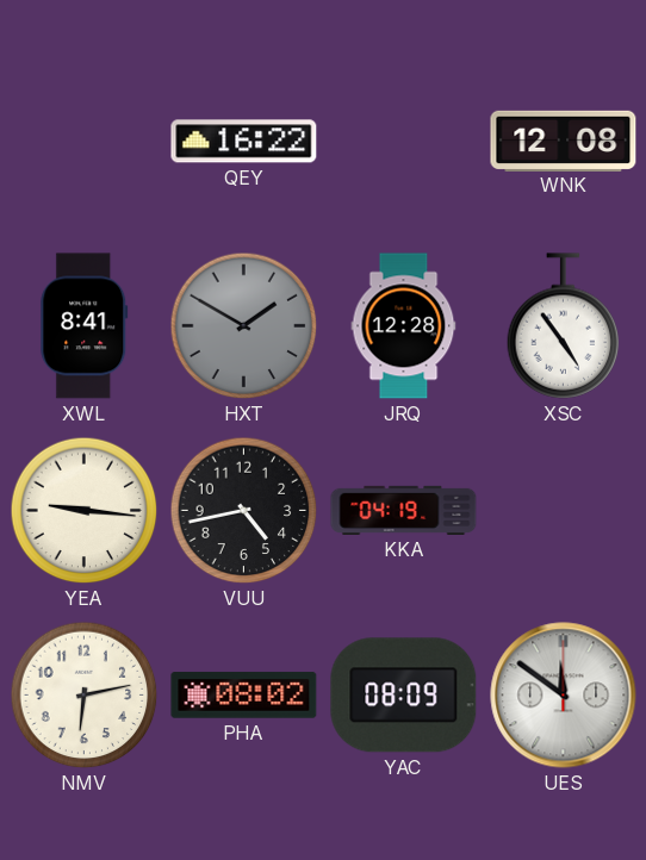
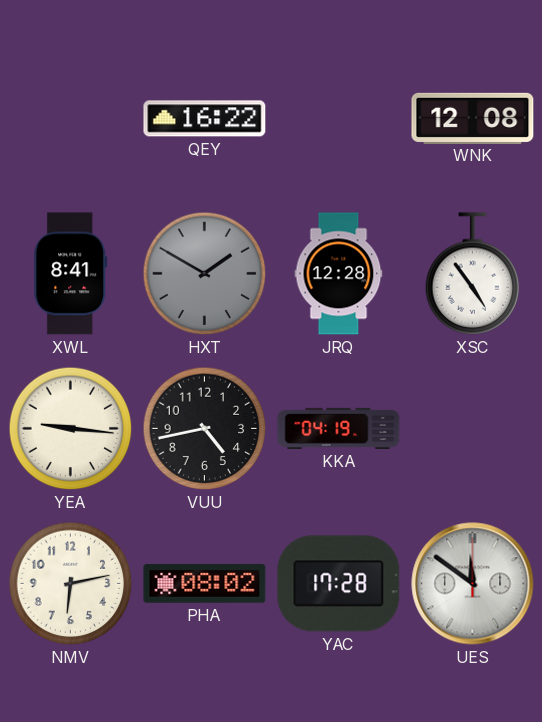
YAC: 08:09 -> 17:28 (339, 584)
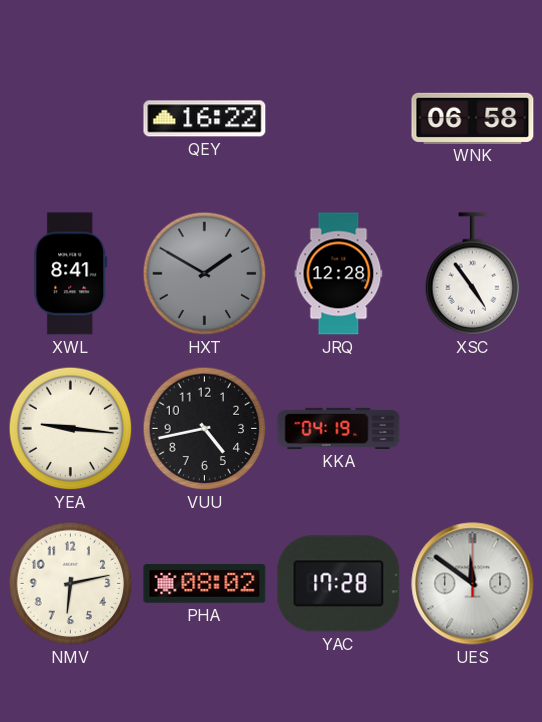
WNK: 12:08 -> 06:58 (473, 118)
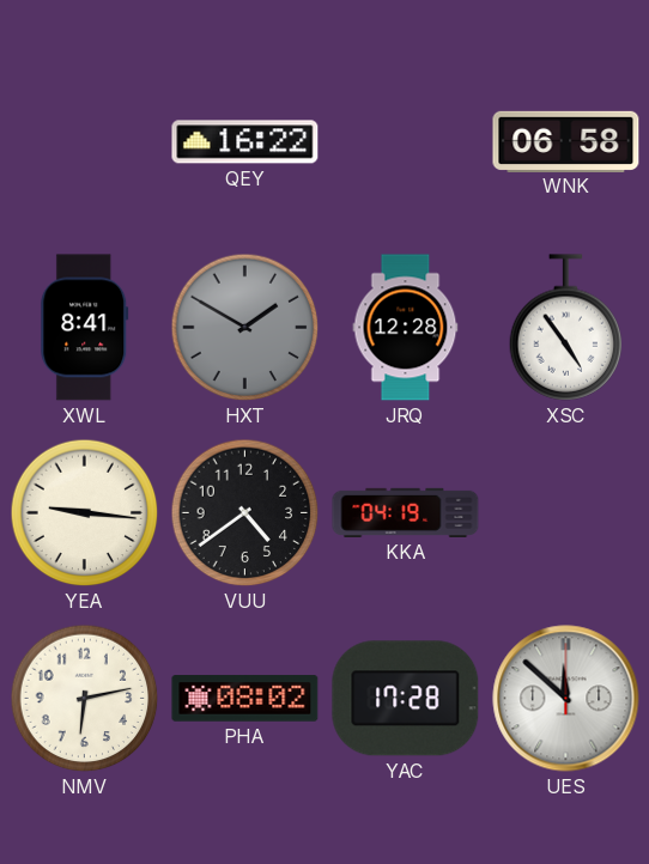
VUU: 4:43 -> 4:39 (245, 513)
UES: 11:51 -> 11:52 (566, 699)
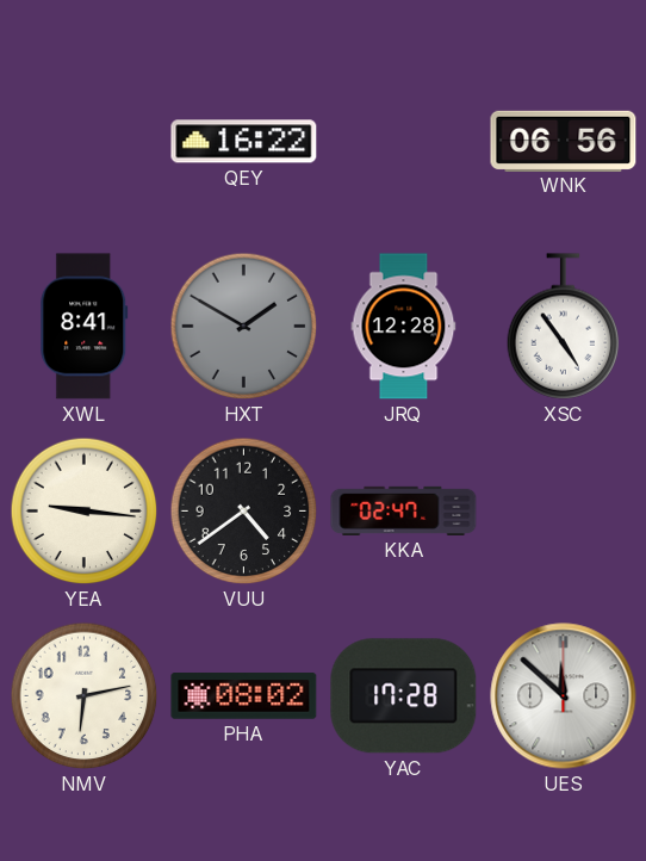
WNK: 06:58 -> 06:56 (564, 141)
KKA: 04:19 -> 02:47 (404, 510)
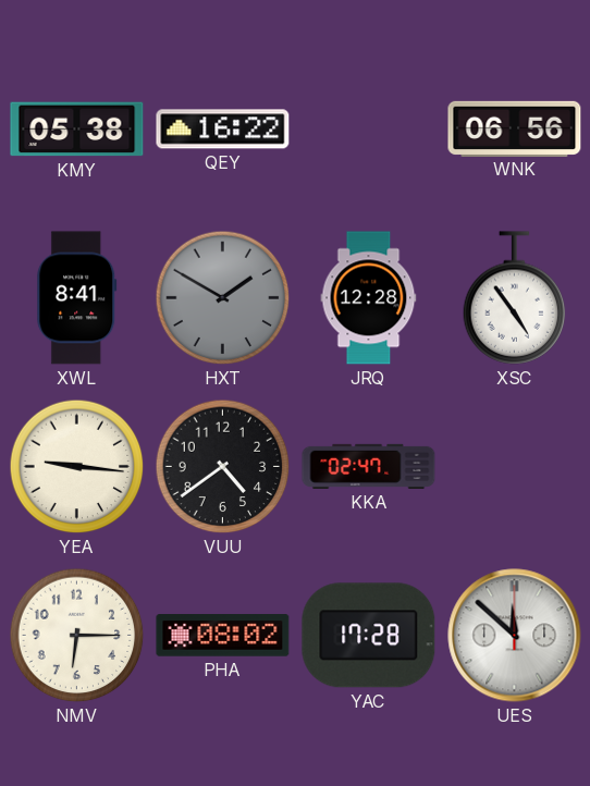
KMY: none -> 05:38 (77, 130)
NMV: 6:13 -> 6:15 (77, 636)
